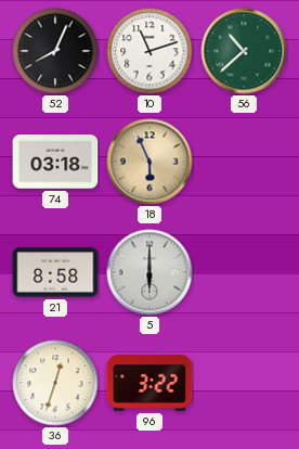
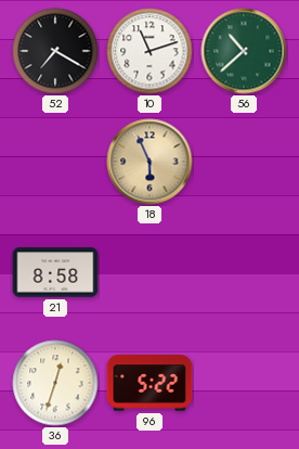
52: 8:04 -> 7:20 (55, 51)
74: 03:18 -> none (55, 162)
5: 6:00 -> none (149, 272)
96: 3:22 -> 5:22 (149, 383)
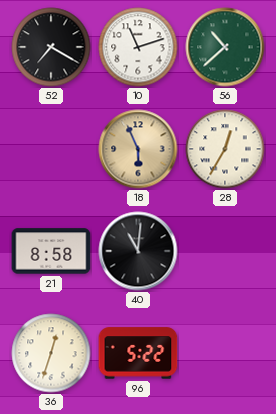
28: none -> 12:35 (225, 149)
40: none -> 11:01 (138, 251)
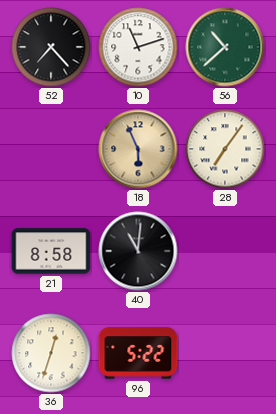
52: 7:20 -> 7:23 (51, 47)
28: 12:35 -> 7:06 (225, 149)
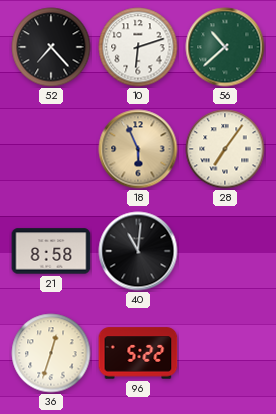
10: 11:12 -> 6:12 (138, 47)
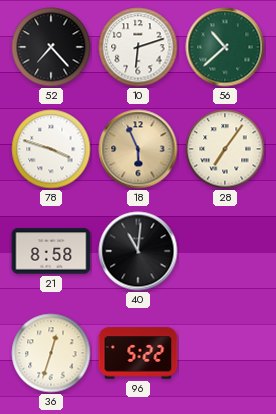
78: none -> 3:48 (51, 149)
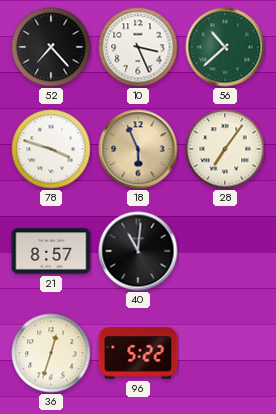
10: 6:12 -> 3:26 (138, 47)
21: 8:58 -> 8:57 (51, 251)
